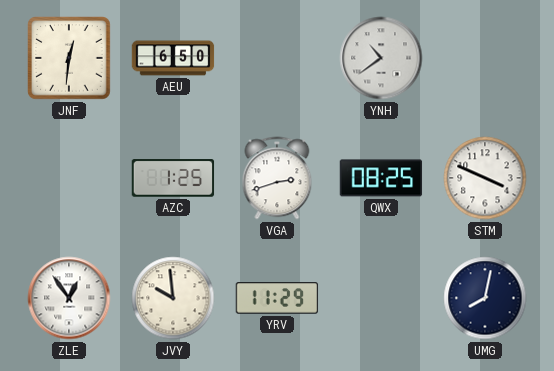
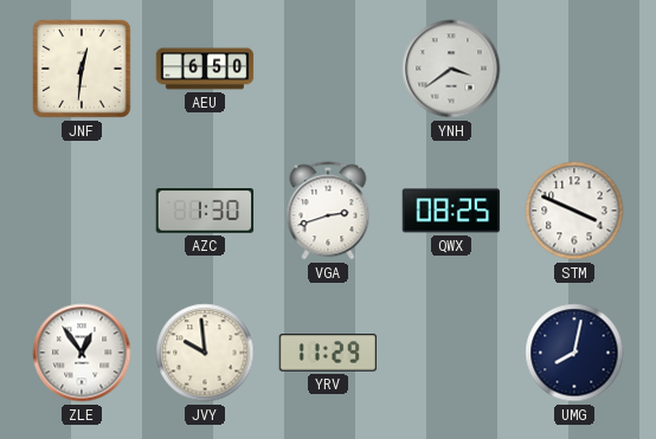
YNH: 10:39 -> 3:39 (451, 69)
AZC: 1:25 -> 1:30 (205, 211)
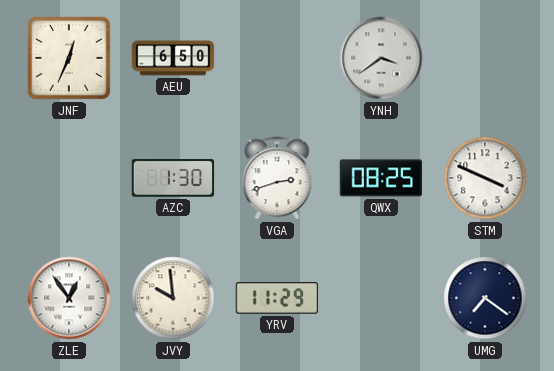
JNF: 12:31 -> 12:34 (70, 59)
UMG: 8:02 -> 7:21 (485, 298)
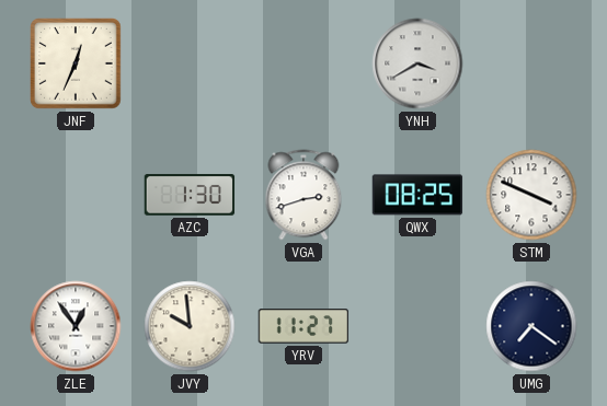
AEU: 6:50 -> none (173, 58)
YNH: 3:39 -> 3:40 (417, 63)
YRV: 11:29 -> 11:27 (303, 326)
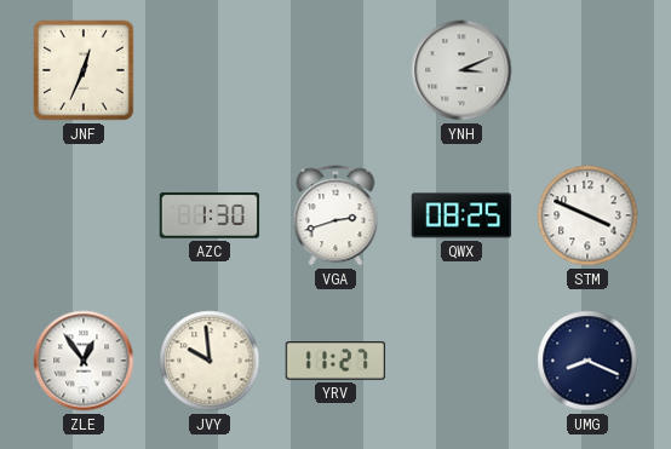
YNH: 3:40 -> 3:11 (461, 70)
UMG: 7:21 -> 8:19 (587, 361)
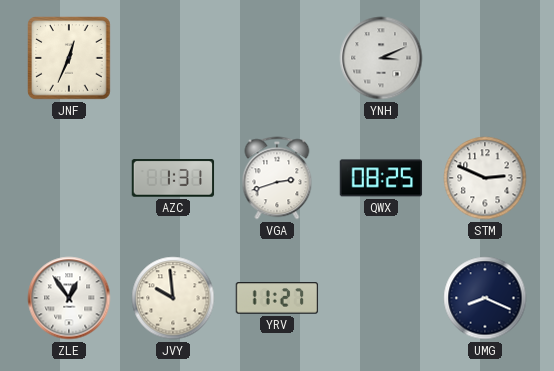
AZC: 1:30 -> 1:31 (173, 178)
STM: 3:49 -> 2:49 (485, 178)
